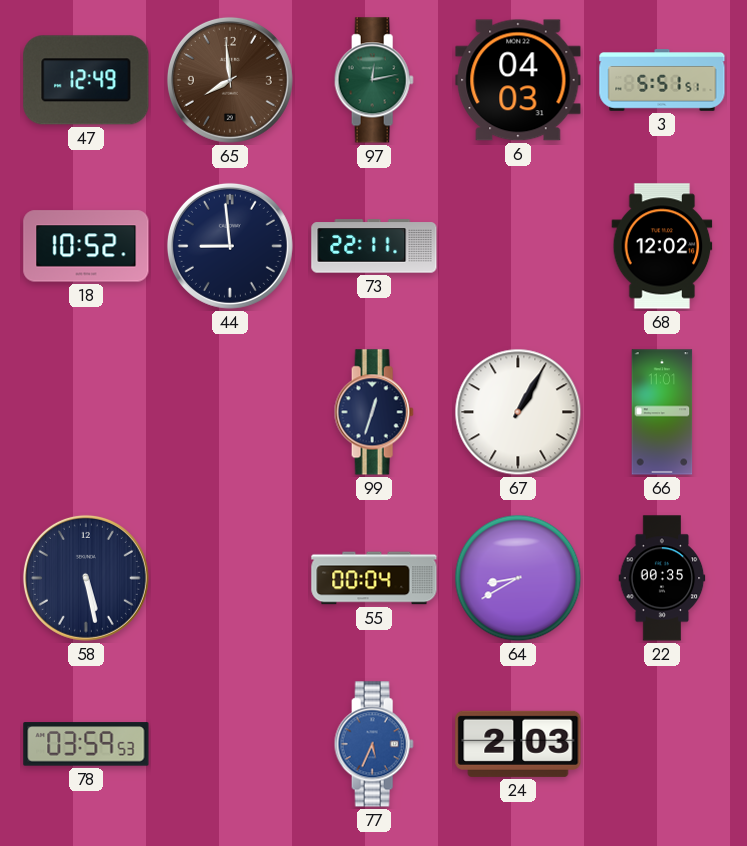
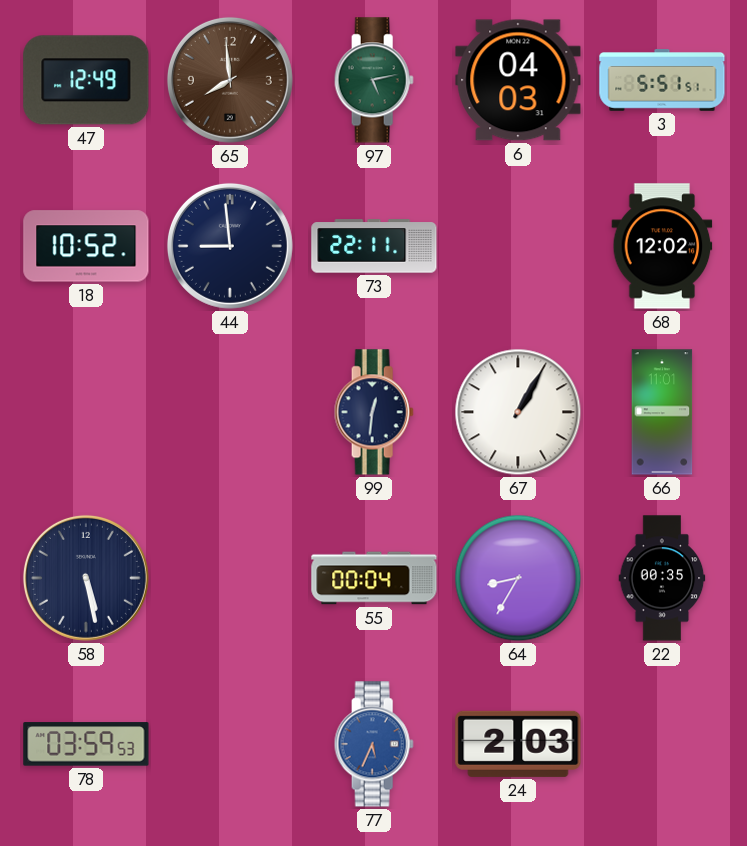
97: 12:13 -> 5:13 (374, 80)
99: 12:33 -> 12:31 (374, 412)
64: 8:40 -> 8:35 (518, 578)
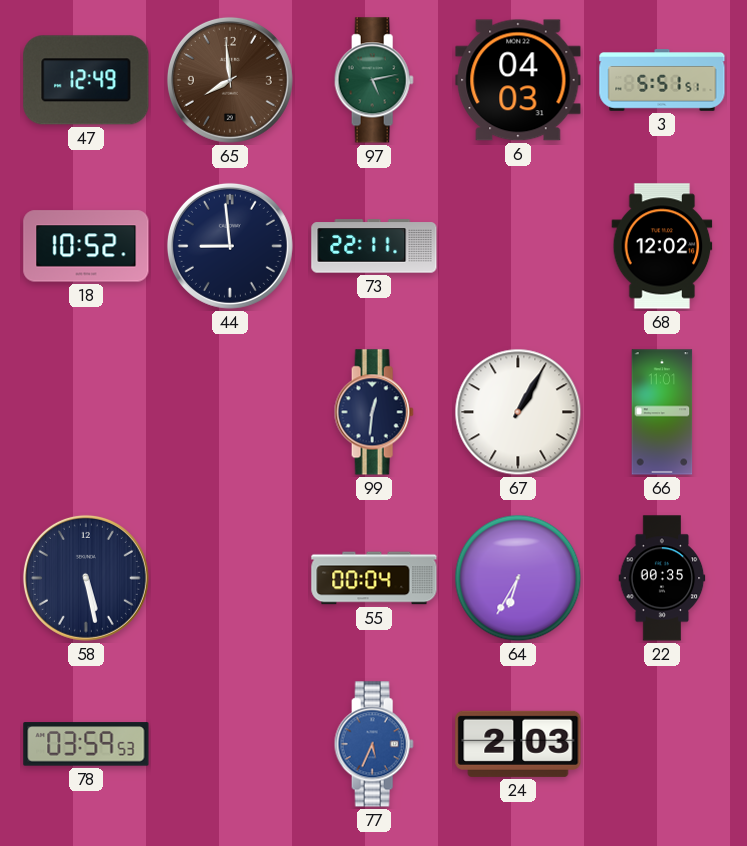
64: 8:35 -> 6:35 (518, 578)
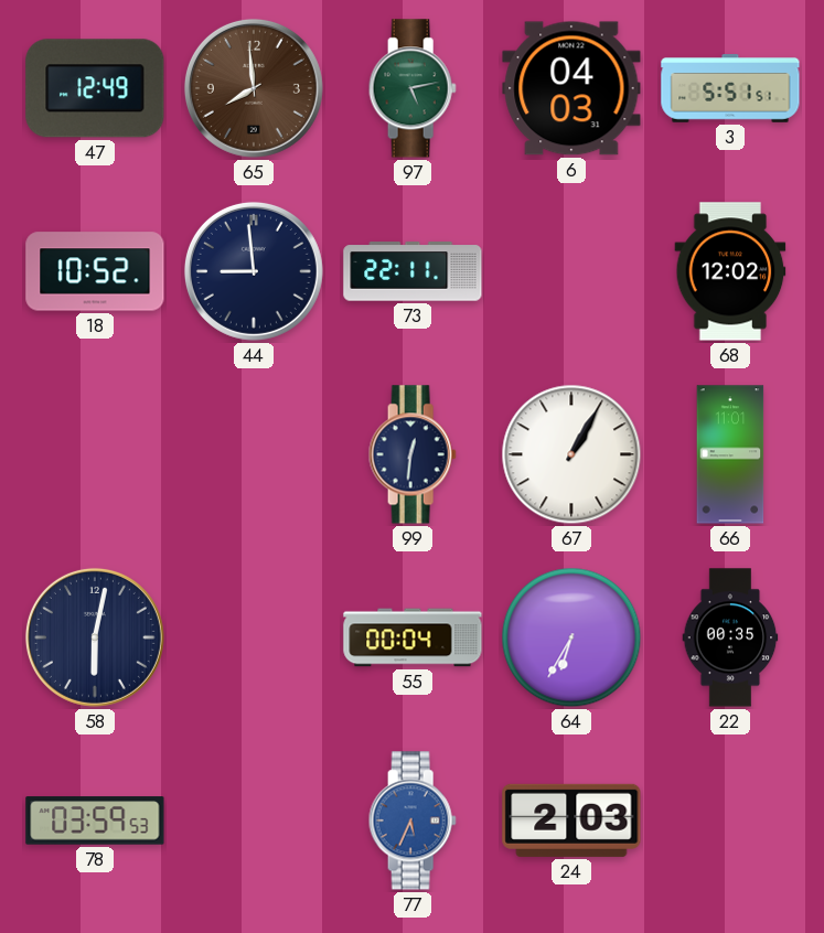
58: 5:28 -> 6:02 (95, 637)
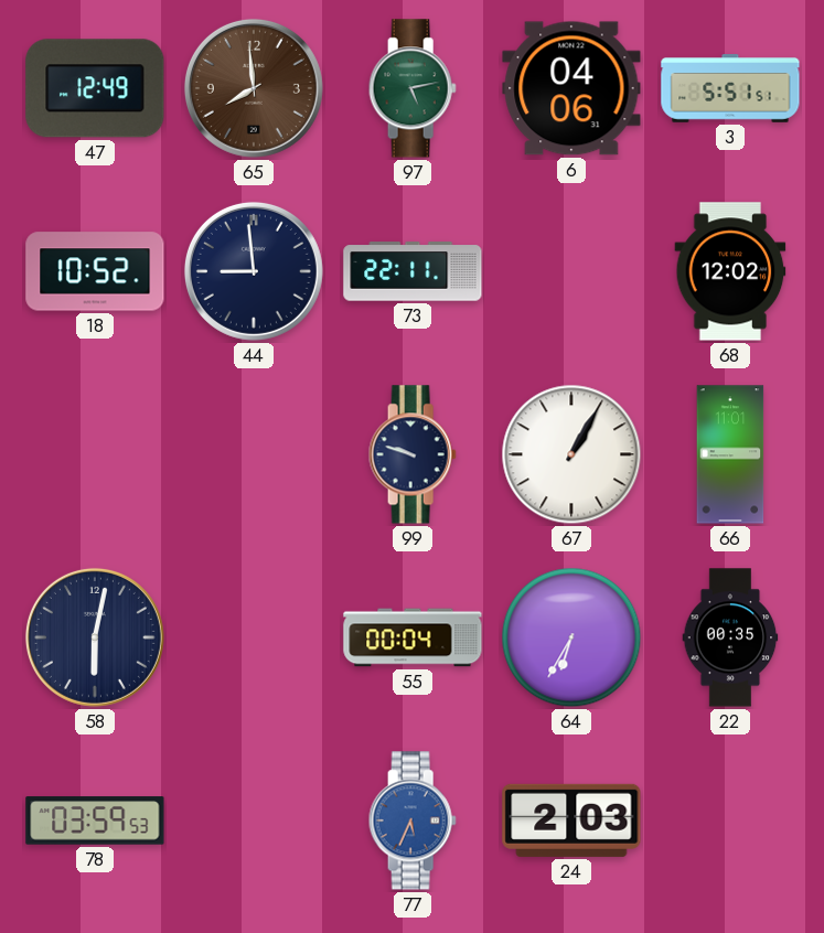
6: 04:03 -> 04:06 (571, 88)
99: 12:31 -> 9:48 (413, 454)
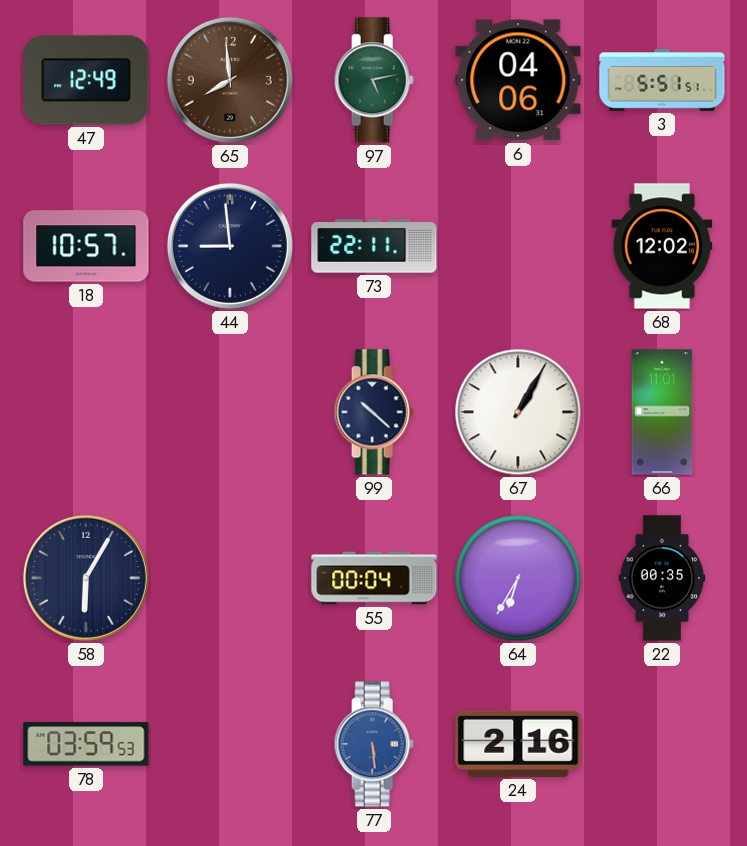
18: 10:52 -> 10:57 (86, 246)
99: 9:48 -> 10:22 (374, 412)
58: 6:02 -> 6:05 (86, 578)
77: 5:34 -> 5:29 (374, 744)
24: 2:03 -> 2:16 (518, 744)
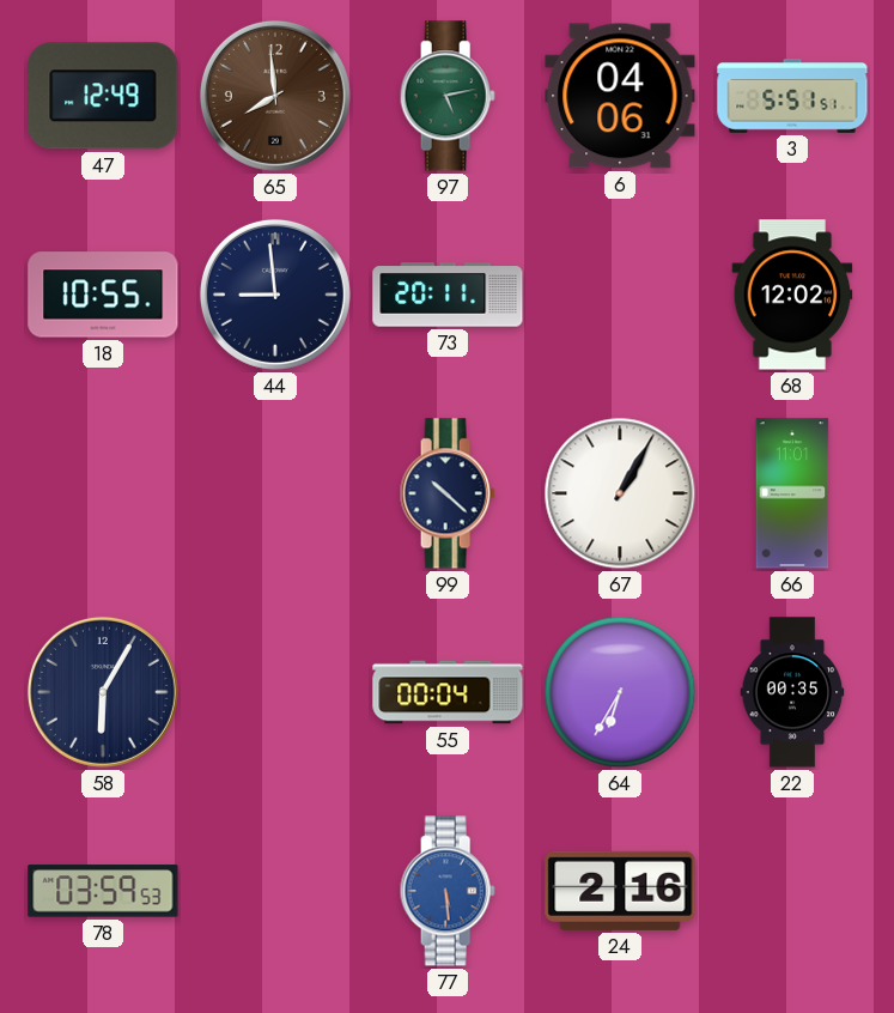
18: 10:57 -> 10:55 (103, 295)
73: 22:11 -> 20:11 (448, 295)
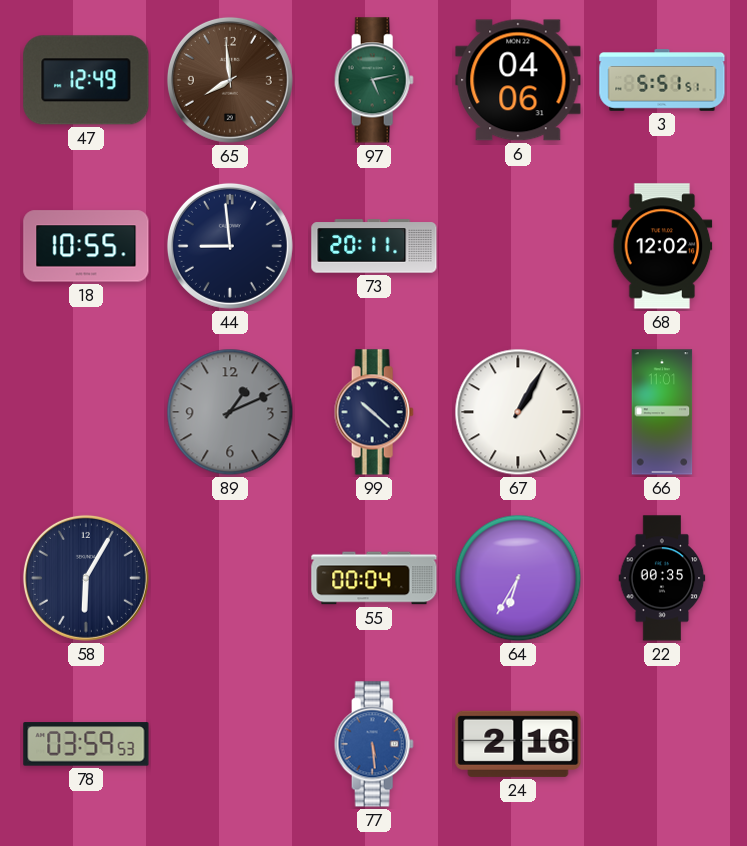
89: none -> 1:11 (230, 412)
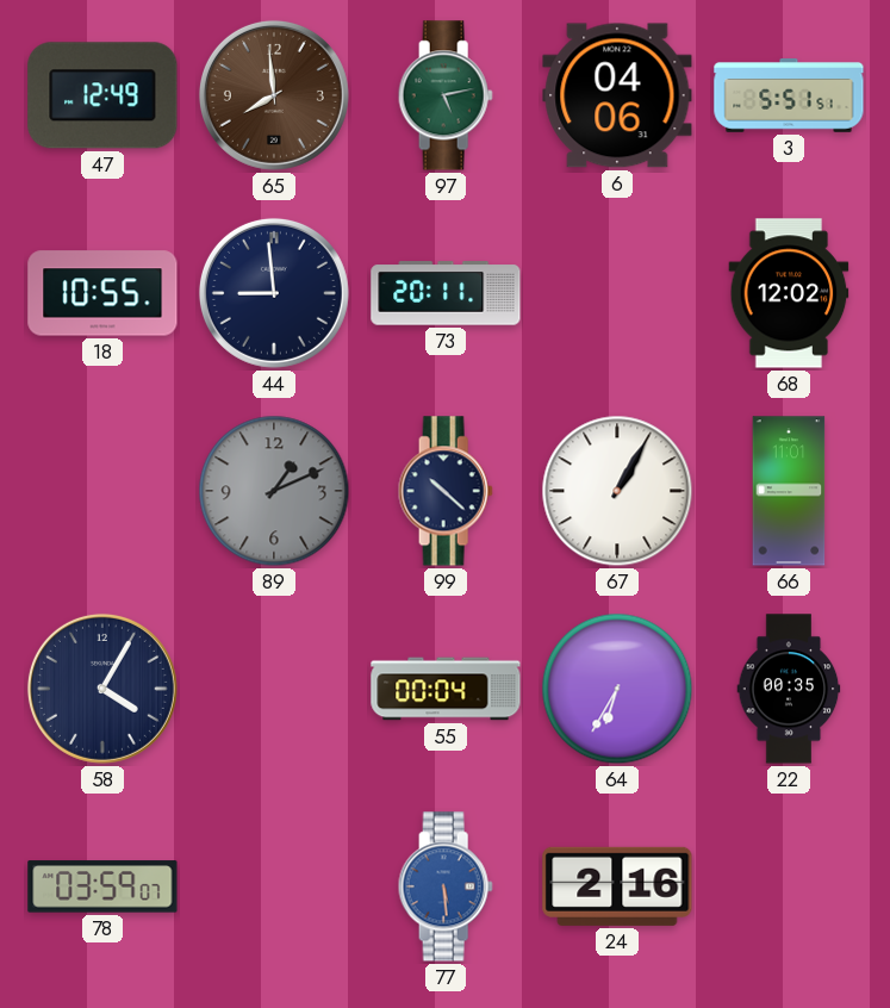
58: 6:05 -> 4:05 (102, 689)
78: 03:59:53 -> 03:59:07 (102, 886)
